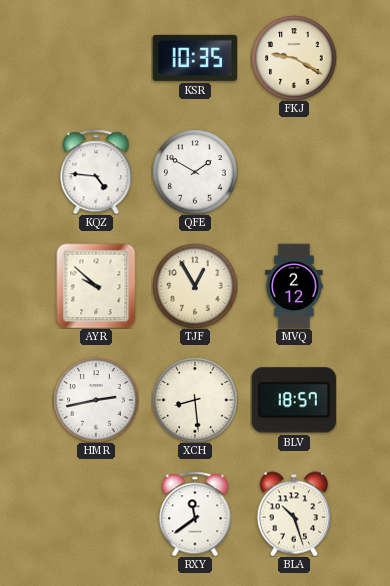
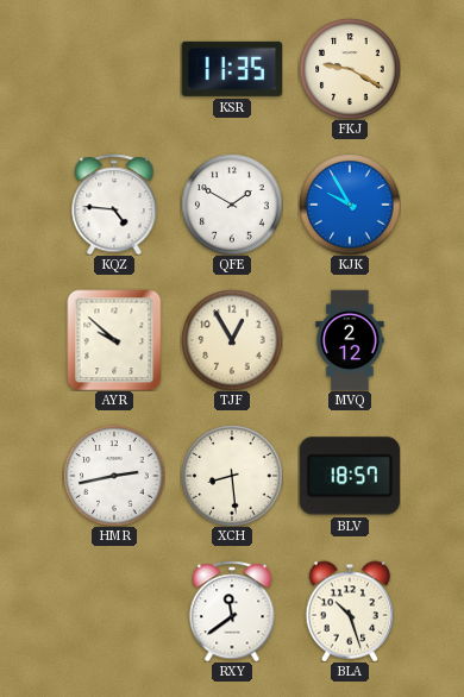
KSR: 10:35 -> 11:35 (231, 69)
KJK: none -> 9:55 (350, 205)
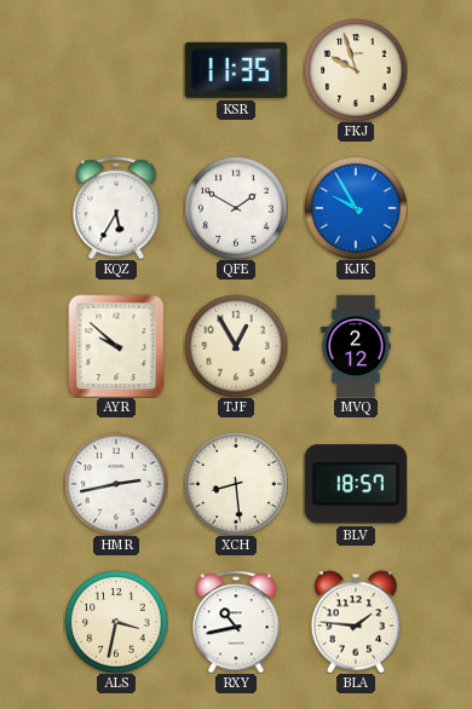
FKJ: 9:20 -> 9:57 (356, 70)
KQZ: 4:46 -> 5:35 (116, 208)
ALS: none -> 3:32 (116, 622)
RXY: 11:39 -> 10:43 (236, 622)
BLA: 10:27 -> 1:46 (356, 622)
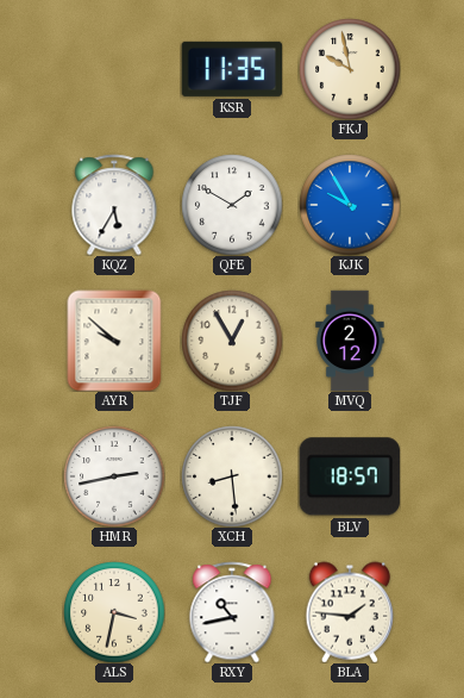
FKJ: 9:57 -> 9:58 (350, 69)
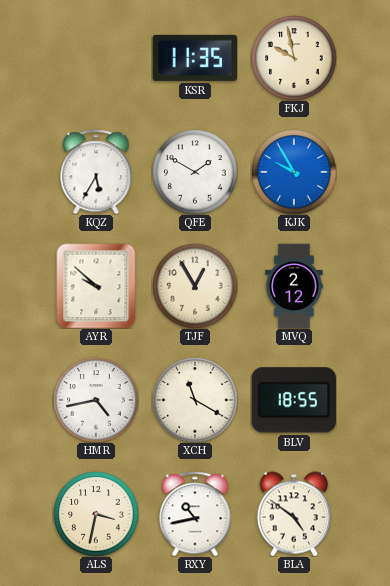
HMR: 2:43 -> 4:43 (96, 400)
XCH: 8:29 -> 11:20 (195, 400)
BLV: 18:57 -> 18:55 (294, 400)
BLA: 1:46 -> 4:51 (294, 514)
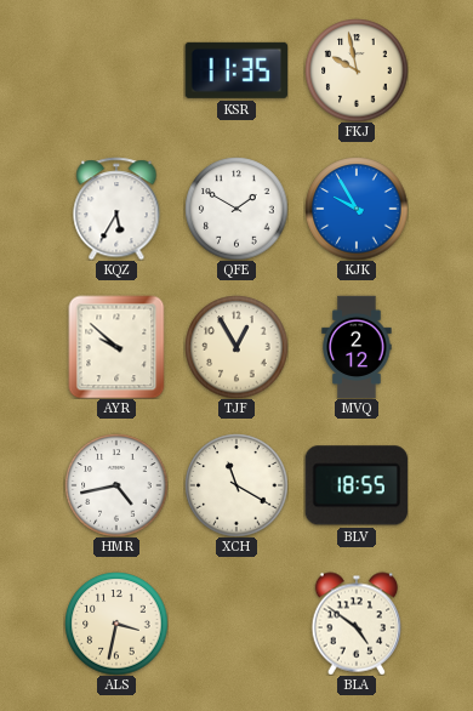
RXY: 10:43 -> none (195, 514)
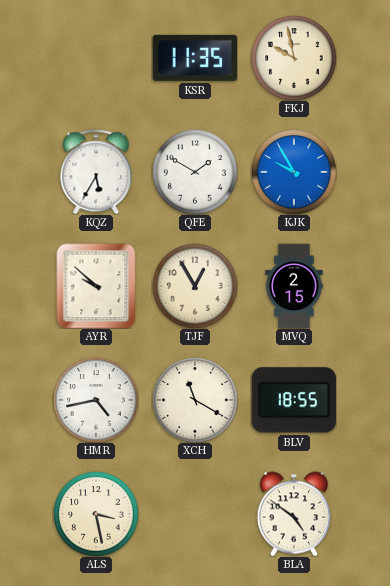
MVQ: 2:12 -> 2:15 (294, 286)
ALS: 3:32 -> 3:28 (96, 514)
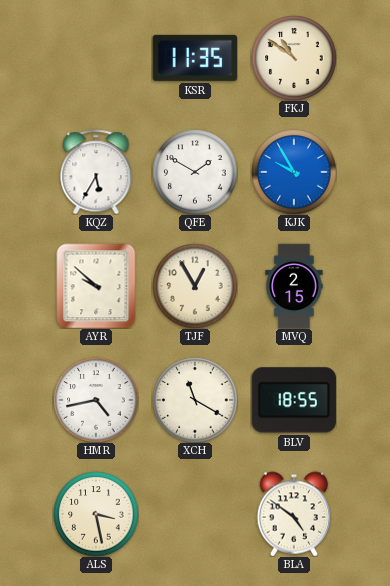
FKJ: 9:58 -> 10:51 (294, 58)
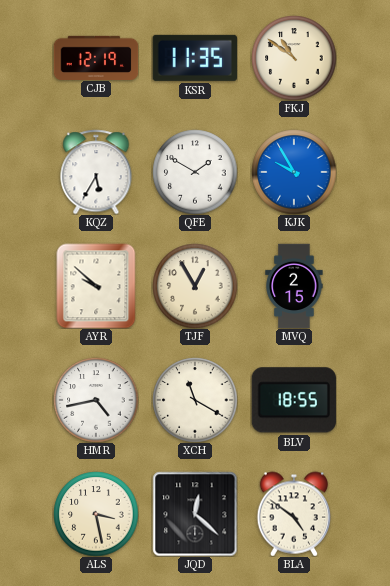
CJB: none -> 12:19 (96, 57)
JQD: none -> 12:22 (195, 514)
